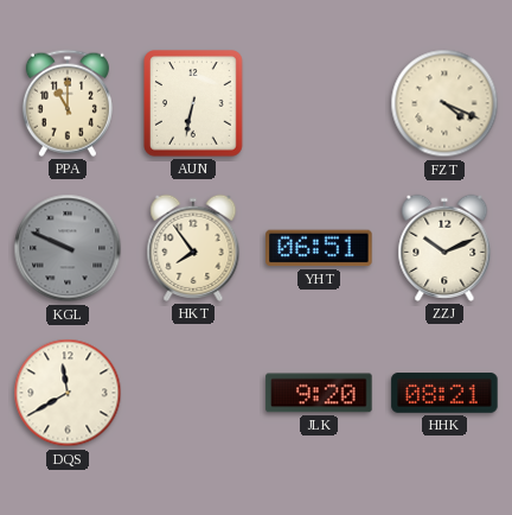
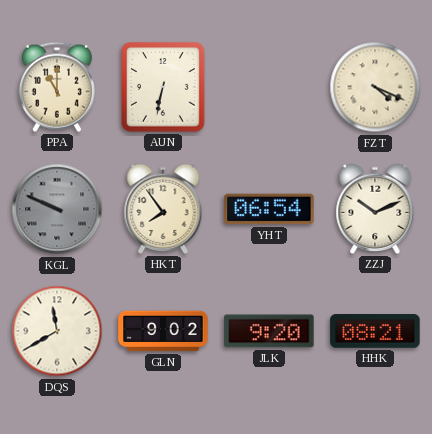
YHT: 06:51 -> 06:54 (269, 209)
GLN: none -> 9:02 (163, 331)
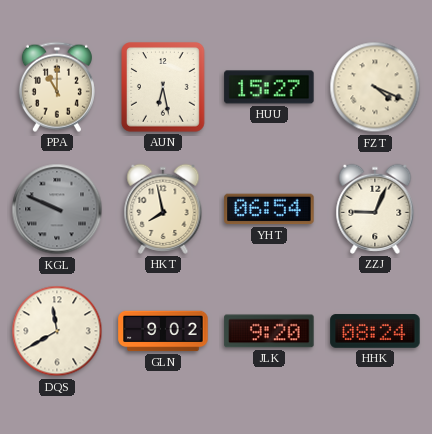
AUN: 6:32 -> 6:28 (164, 88)
HUU: none -> 15:27 (269, 87)
HKT: 7:54 -> 7:58 (163, 209)
ZZJ: 10:11 -> 9:04 (375, 209)
HHK: 08:21 -> 08:24 (375, 331)
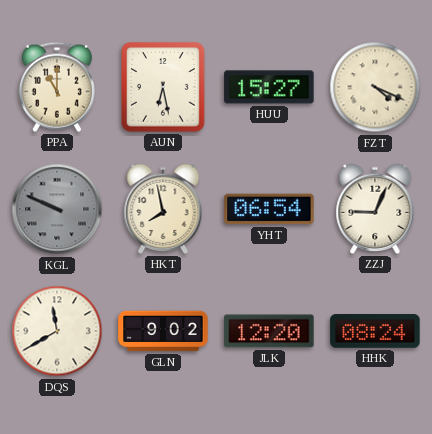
JLK: 9:20 -> 12:20 (269, 331)
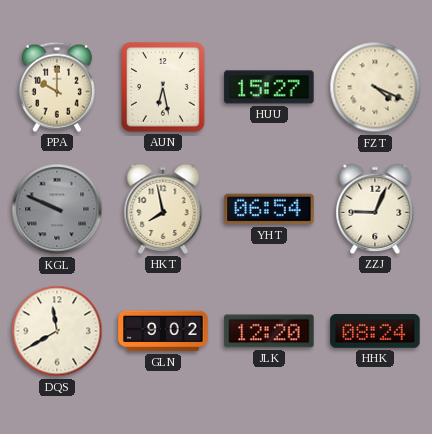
PPA: 11:00 -> 10:00 (57, 87)
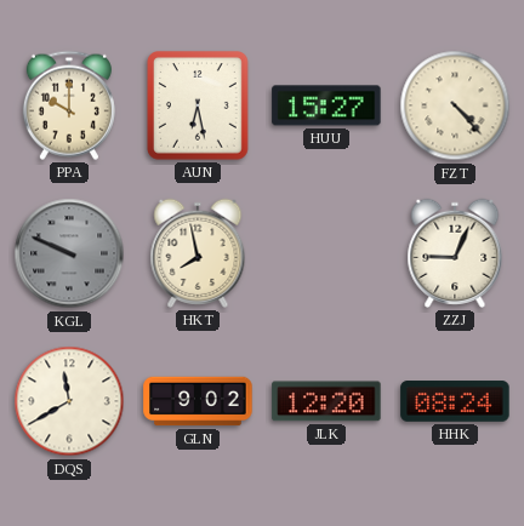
FZT: 4:19 -> 4:23 (455, 105)
YHT: 06:54 -> none (269, 209)
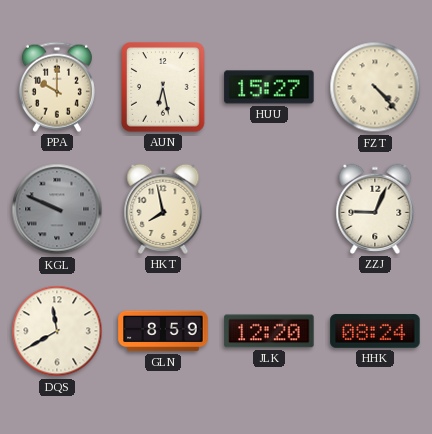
GLN: 9:02 -> 8:59 (163, 331)
